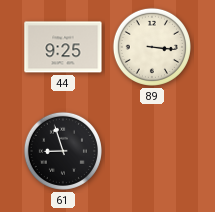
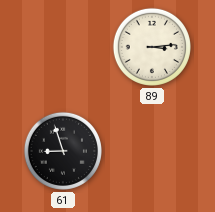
44: 9:25 -> none (63, 47)
89: 3:16 -> 3:14 (152, 47)
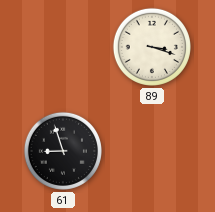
89: 3:14 -> 3:18 (152, 47)
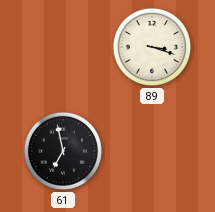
61: 8:57 -> 6:58 (63, 151)
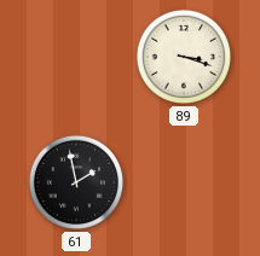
61: 6:58 -> 1:58 (76, 182)
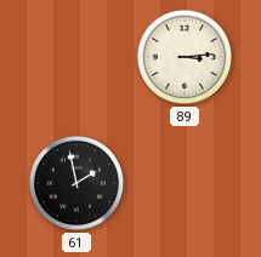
89: 3:18 -> 3:14 (185, 57)
